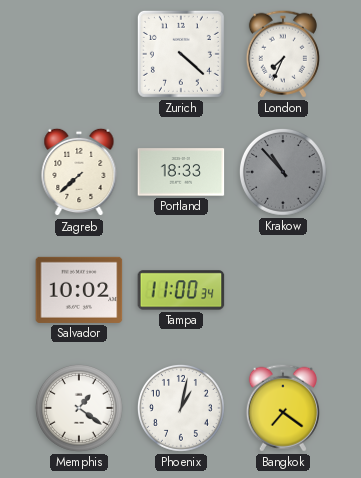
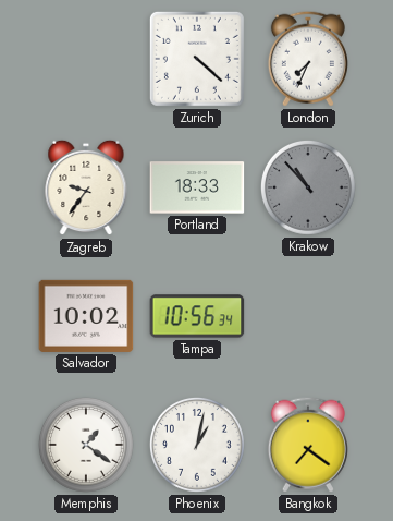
Zagreb: 7:38 -> 9:36 (86, 187)
Tampa: 11:00 -> 10:56 (197, 316)
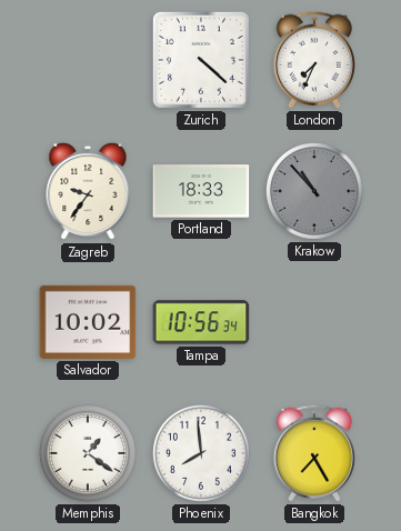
Phoenix: 1:02 -> 7:59 (201, 453)
Bangkok: 7:21 -> 7:25 (314, 453)
